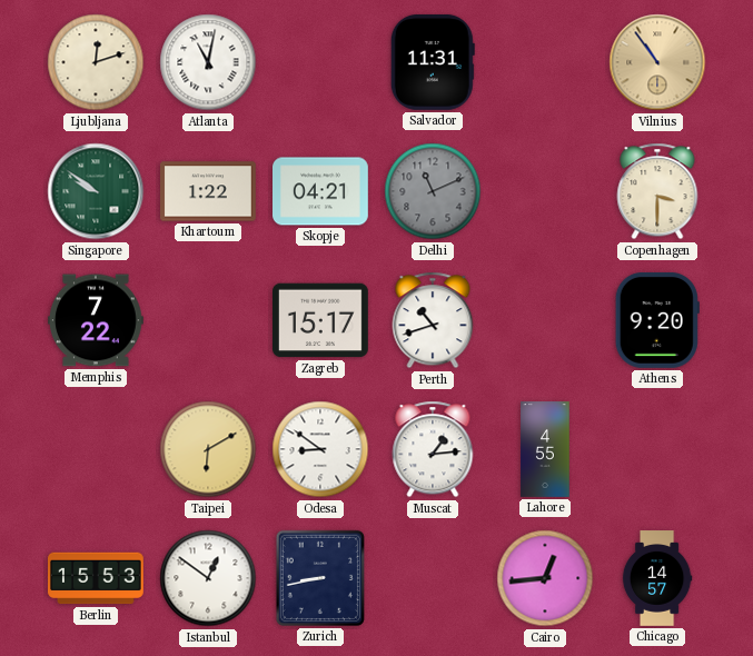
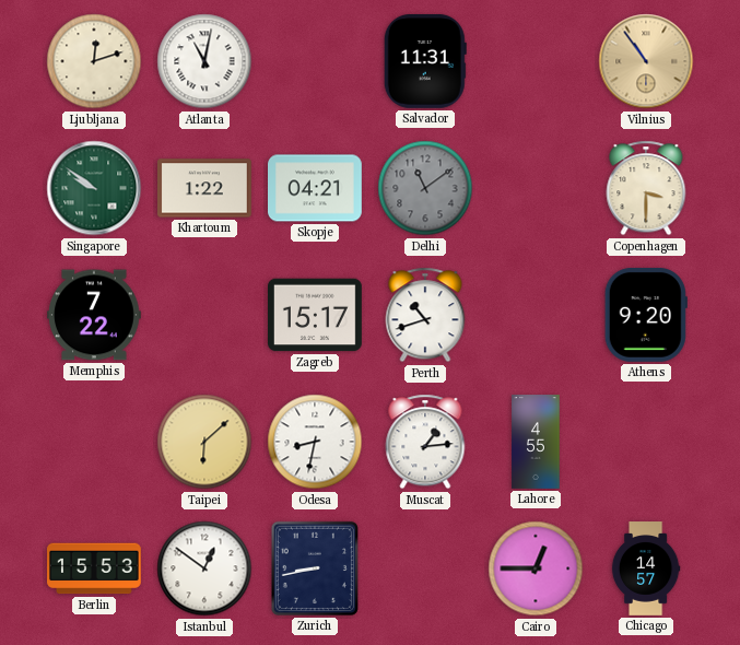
Delhi: 11:11 -> 11:09 (425, 188)
Taipei: 6:10 -> 6:08 (204, 442)
Odesa: 8:51 -> 8:32 (315, 442)
Cairo: 12:44 -> 12:45 (536, 568)
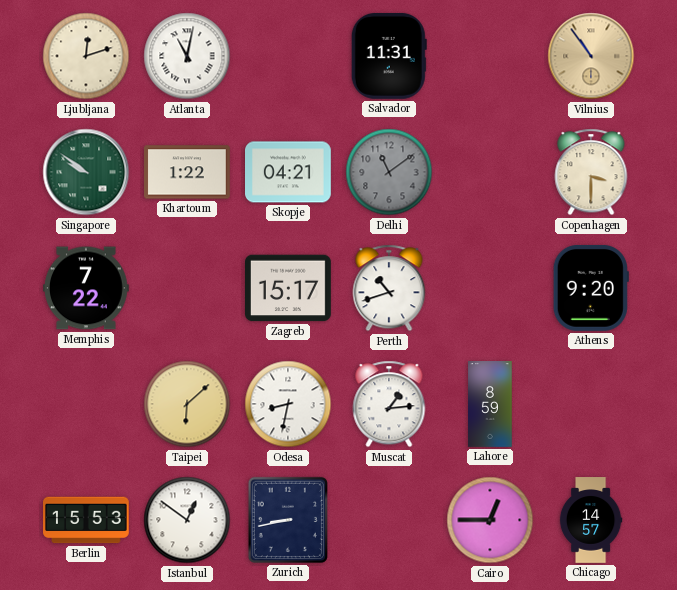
Lahore: 4:55 -> 8:59 (490, 404)
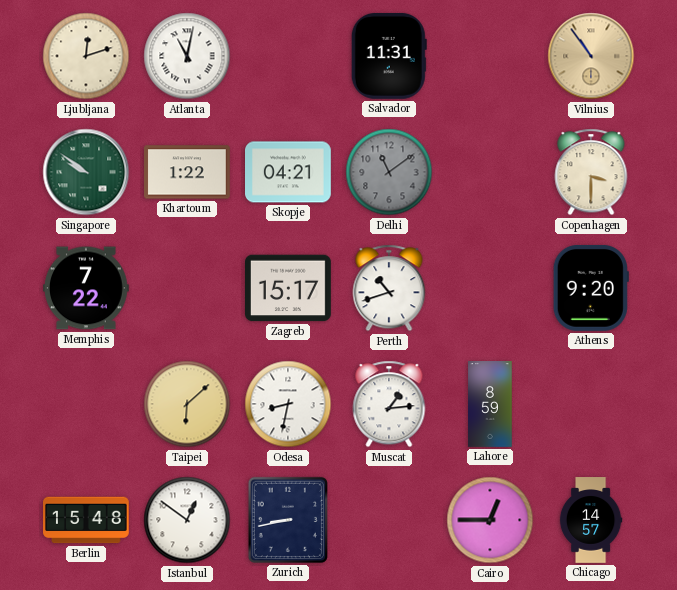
Berlin: 15:53 -> 15:48 (87, 520)
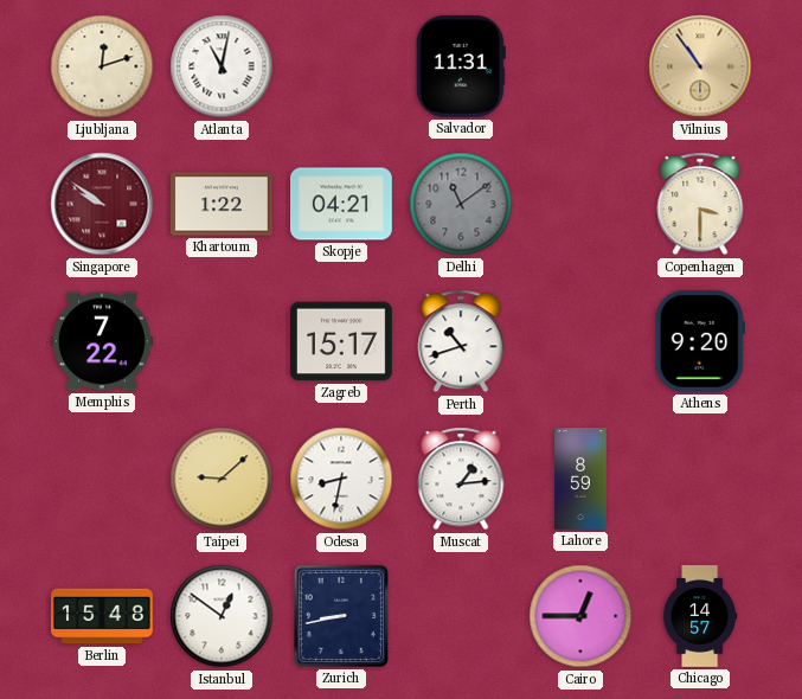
Singapore dial: green -> burgundy (102, 204)
Taipei: 6:08 -> 9:08 (222, 479)
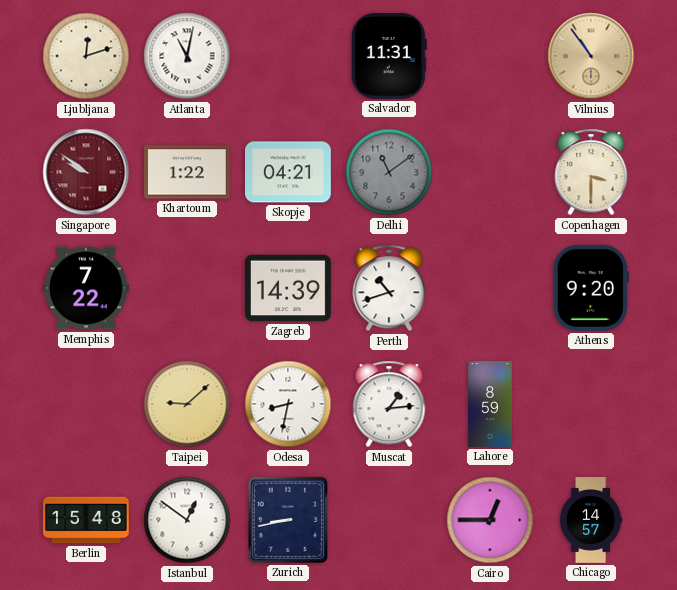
Zagreb: 15:17 -> 14:39 (289, 288)
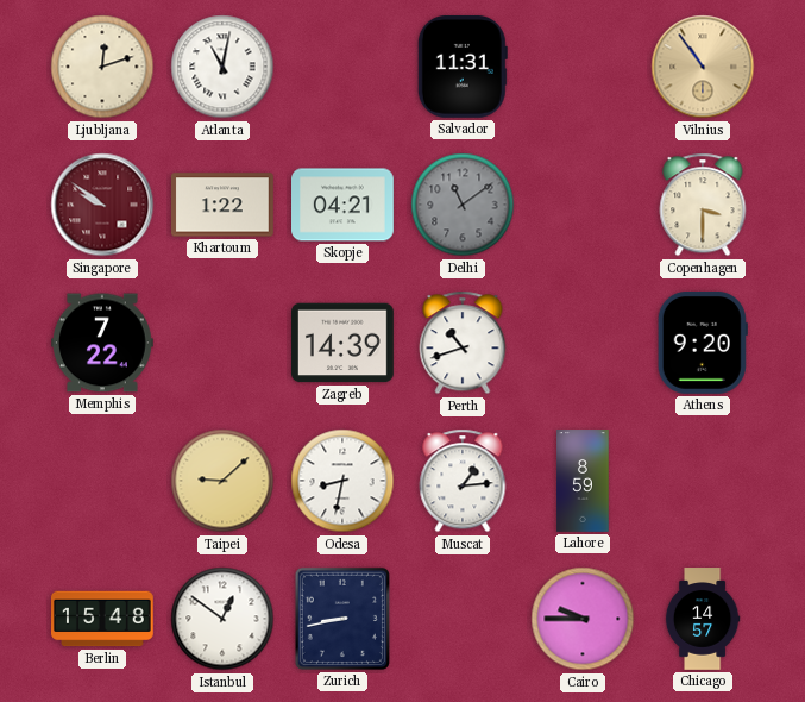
Cairo: 12:45 -> 9:45 (583, 619)
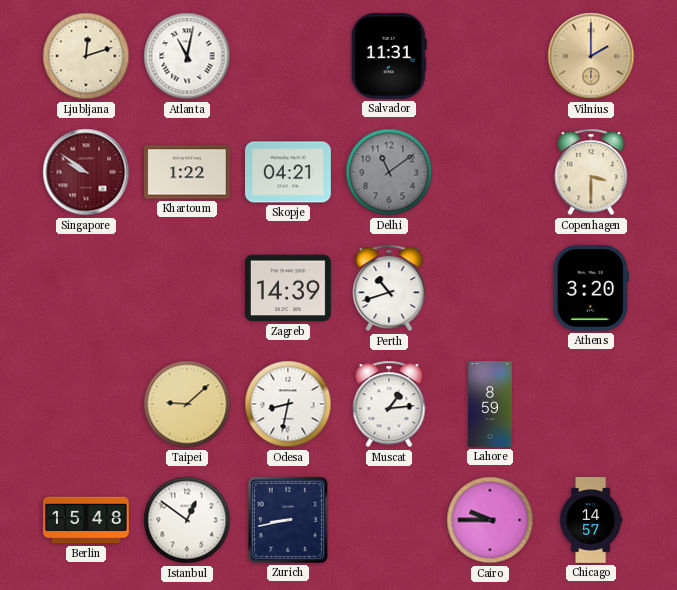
Vilnius: 10:54 -> 2:00 (591, 56)
Memphis: 7:22 -> none (103, 343)
Athens: 9:20 -> 3:20 (591, 288)
